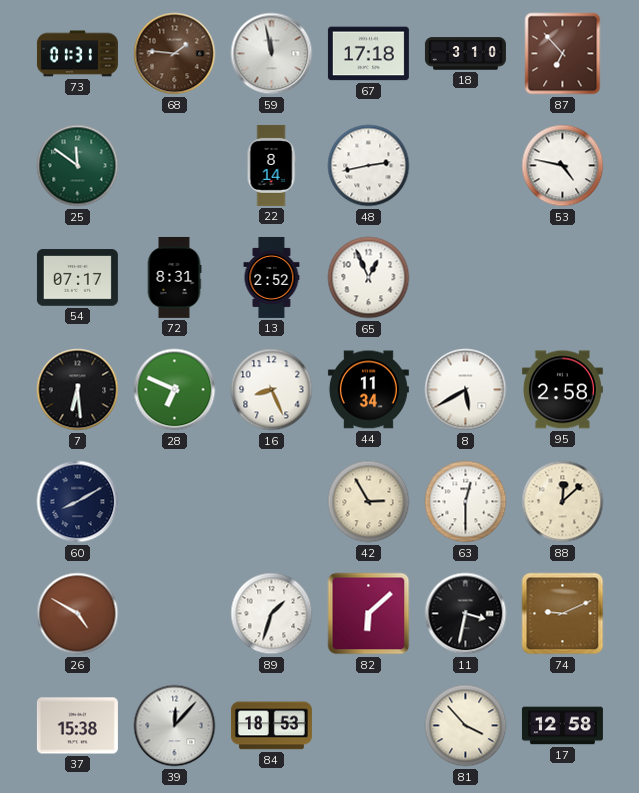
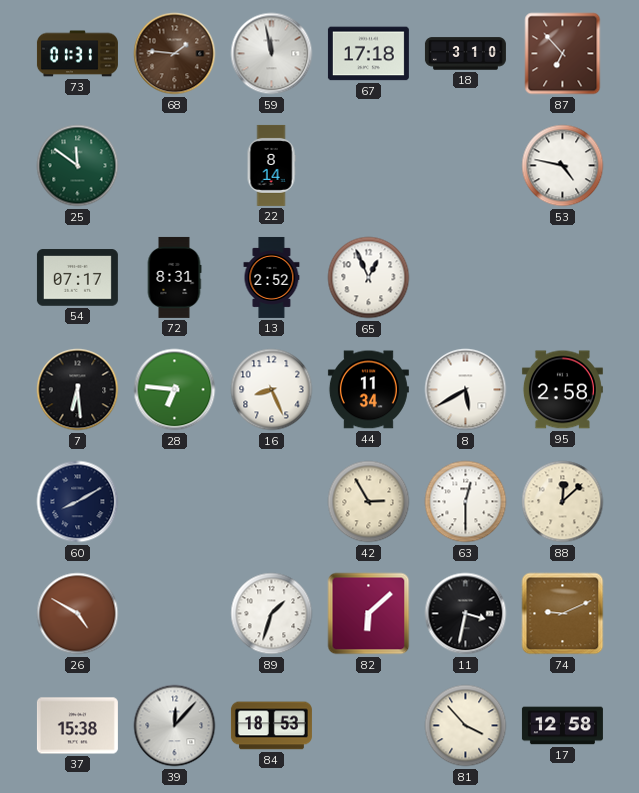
48: 2:43 -> none (369, 166)
28: 6:49 -> 6:46 (175, 390)
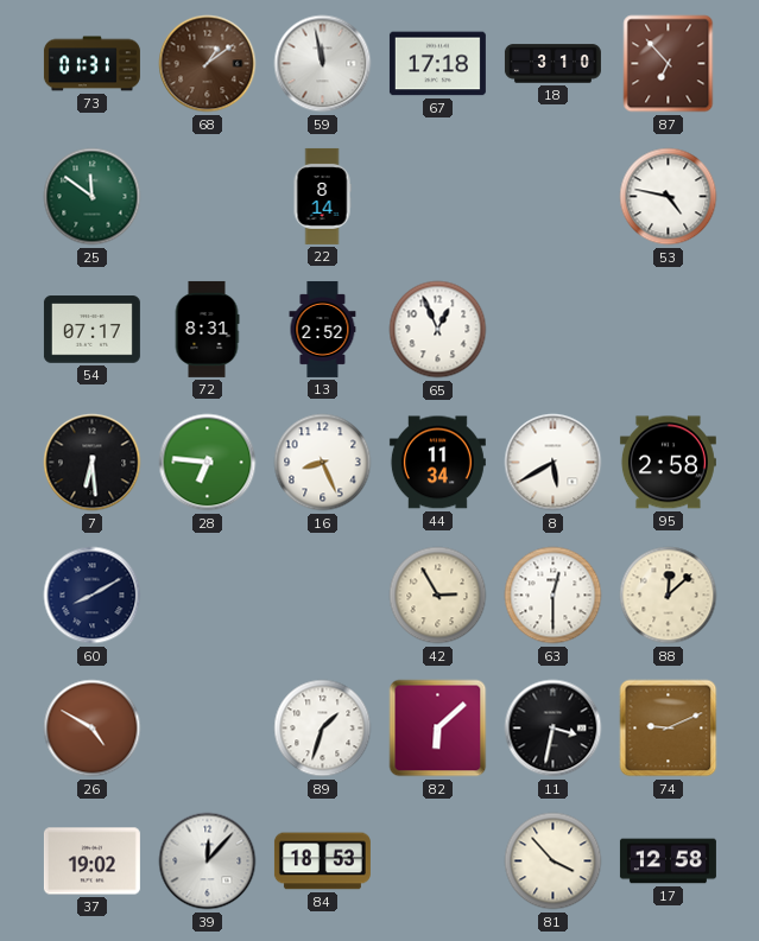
68: 1:46 -> 1:09 (208, 64)
37: 15:38 -> 19:02 (91, 861)
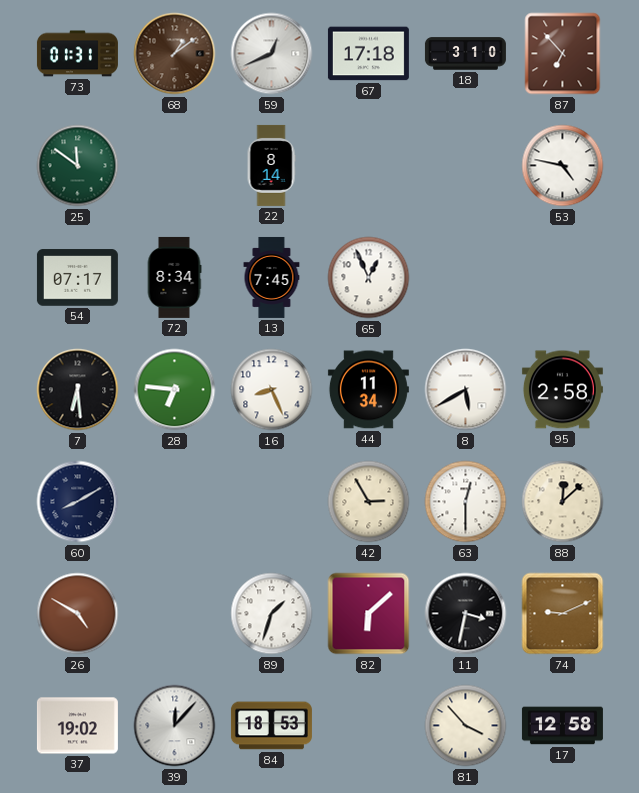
59: 11:58 -> 12:41 (272, 54)
72: 8:31 -> 8:34 (174, 277)
13: 2:52 -> 7:45 (272, 277)
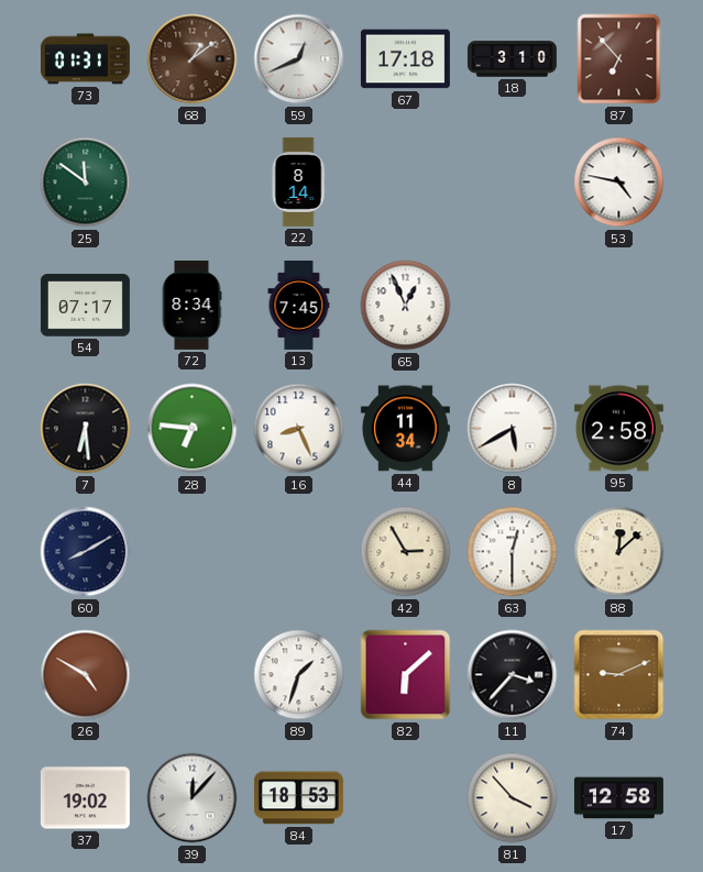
11: 3:32 -> 3:37 (513, 675)
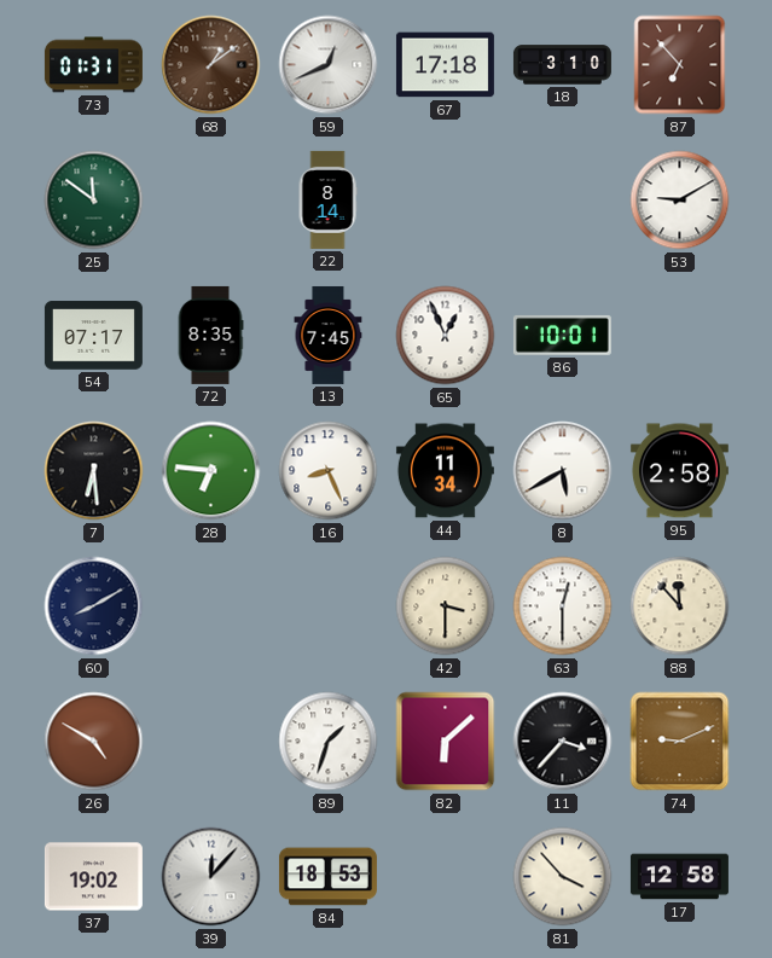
53: 4:47 -> 9:10 (680, 201)
72: 8:34 -> 8:35 (210, 335)
86: none -> 10:01 (562, 335)
42: 2:55 -> 3:30 (446, 606)
88: 12:08 -> 11:53 (680, 606)
